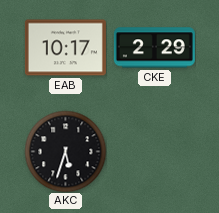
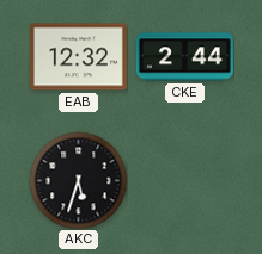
EAB: 10:17 -> 12:32 (78, 57)
CKE: 2:29 -> 2:44 (184, 57)
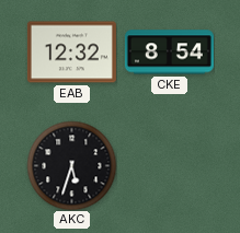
CKE: 2:44 -> 8:54 (169, 53)
